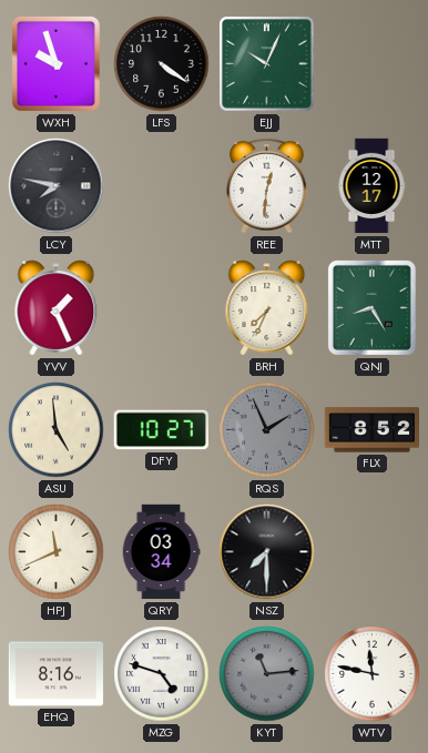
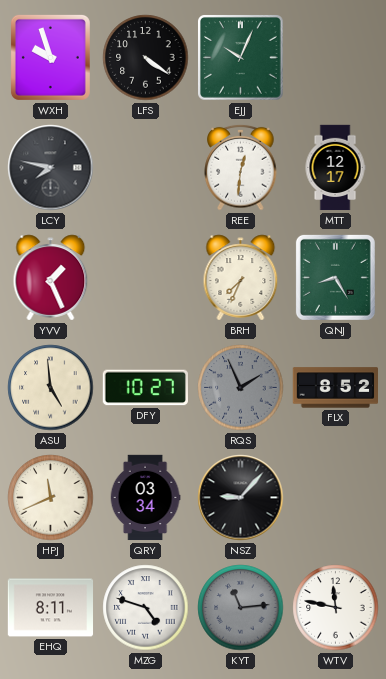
NSZ: 7:30 -> 9:07 (241, 498)
EHQ: 8:16 -> 8:11 (51, 608)
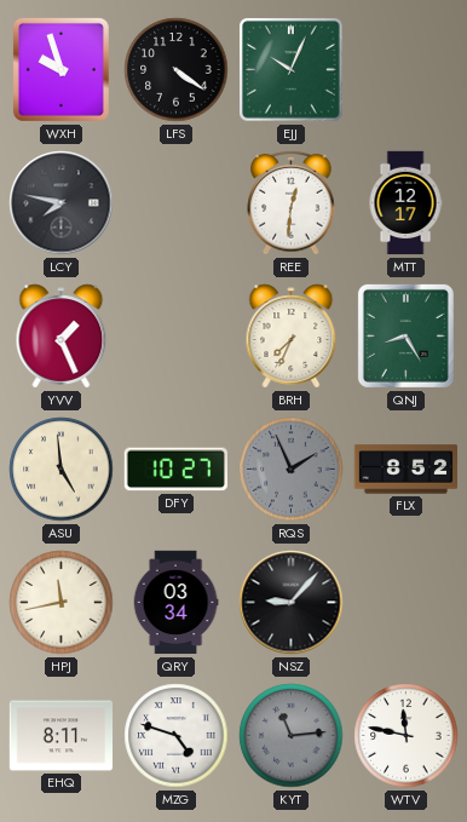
HPJ: 11:41 -> 11:43 (62, 603)
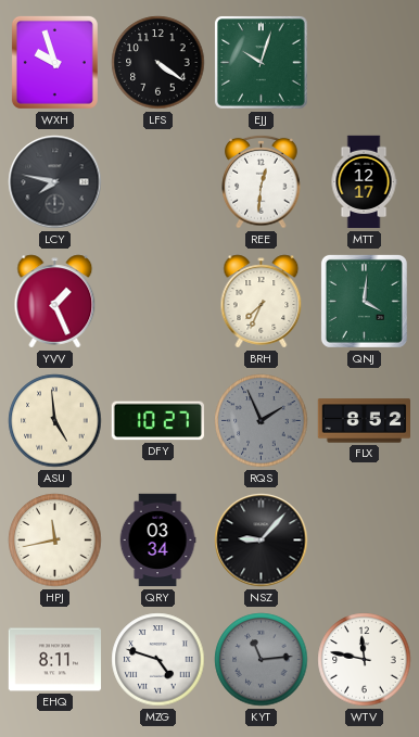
EJJ: 10:04 -> 10:03 (262, 63)
QNJ: 8:25 -> 4:01 (364, 301)
